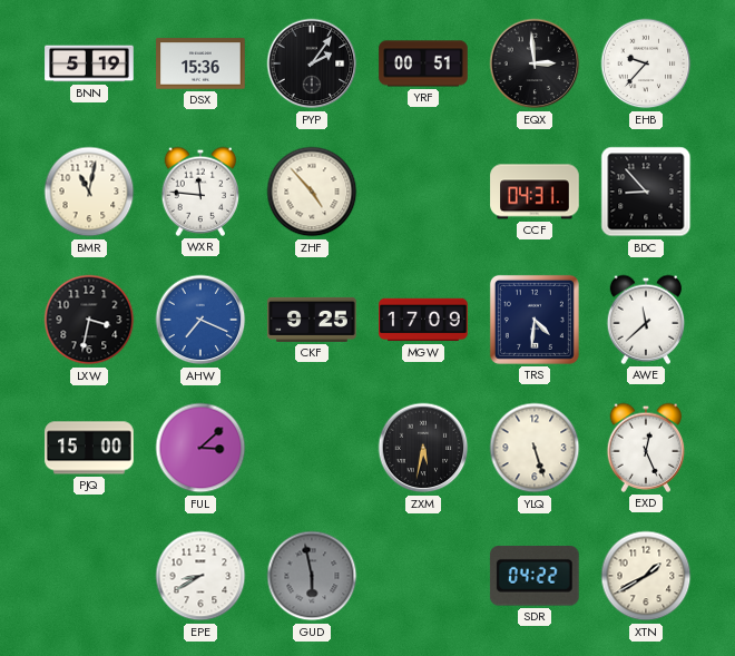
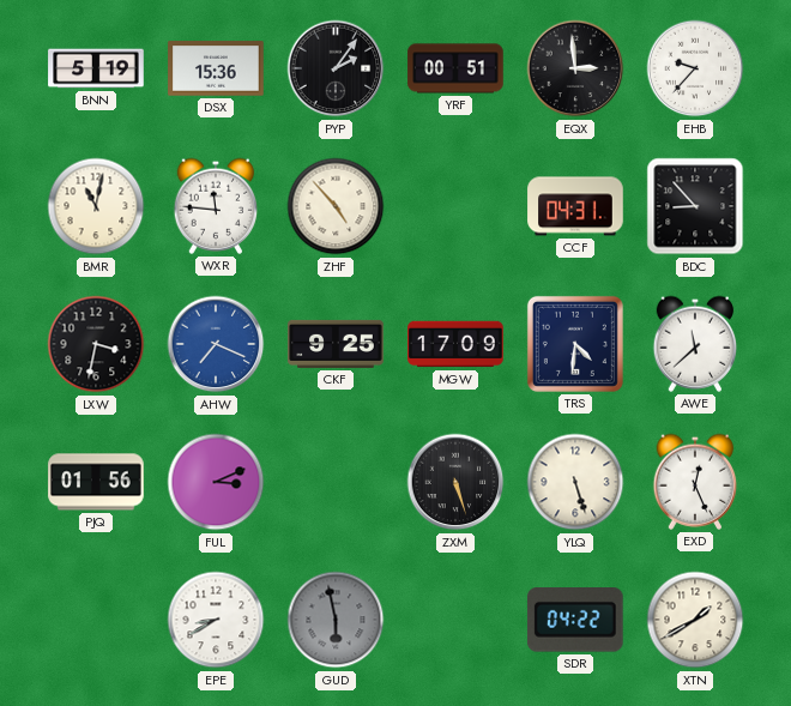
PJQ: 15:00 -> 01:56 (96, 482)
FUL: 3:08 -> 3:11 (216, 482)
ZXM: 5:32 -> 5:27 (455, 482)
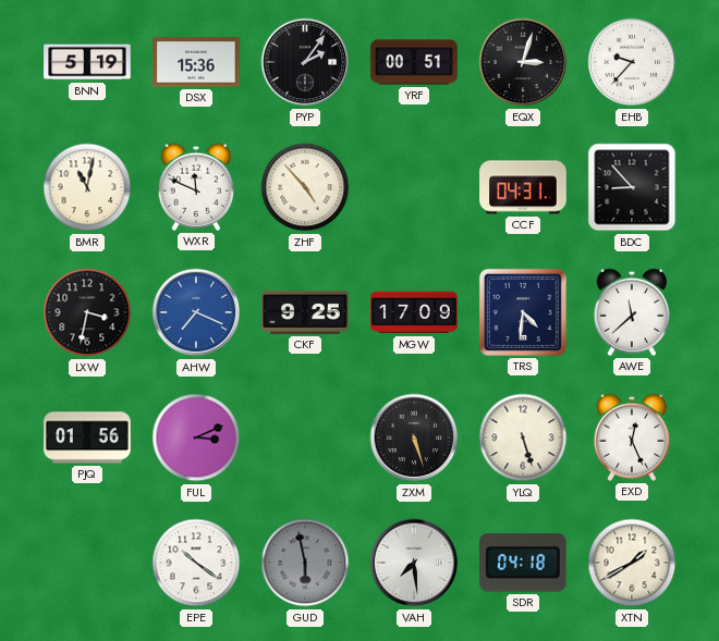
EQX: 2:59 -> 3:03 (523, 62)
WXR: 11:46 -> 11:49 (196, 187)
EPE: 8:40 -> 10:21 (196, 563)
VAH: none -> 7:29 (414, 563)
SDR: 04:22 -> 04:18 (523, 564)
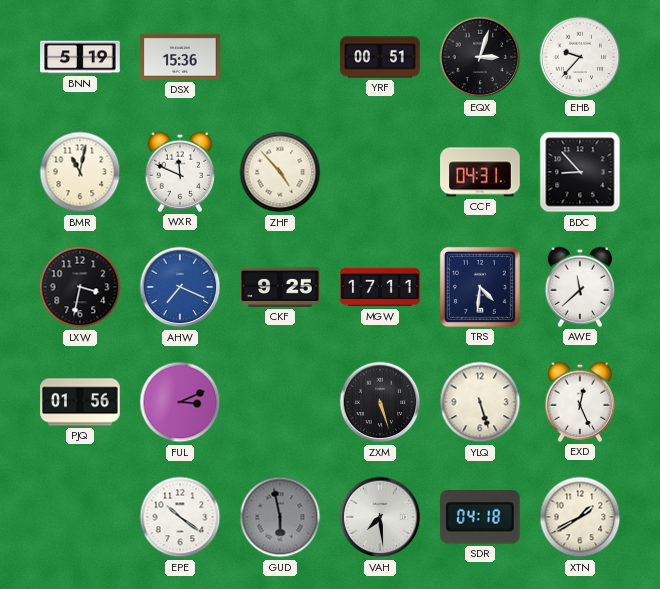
PYP: 2:06 -> none (305, 62)
MGW: 17:09 -> 17:11 (380, 287)
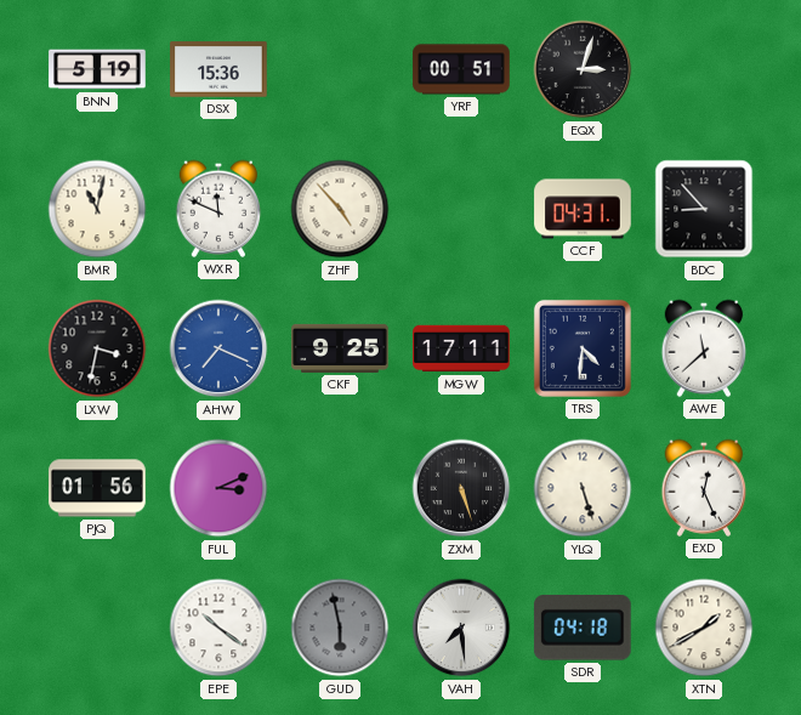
EHB: 9:37 -> none (580, 57)
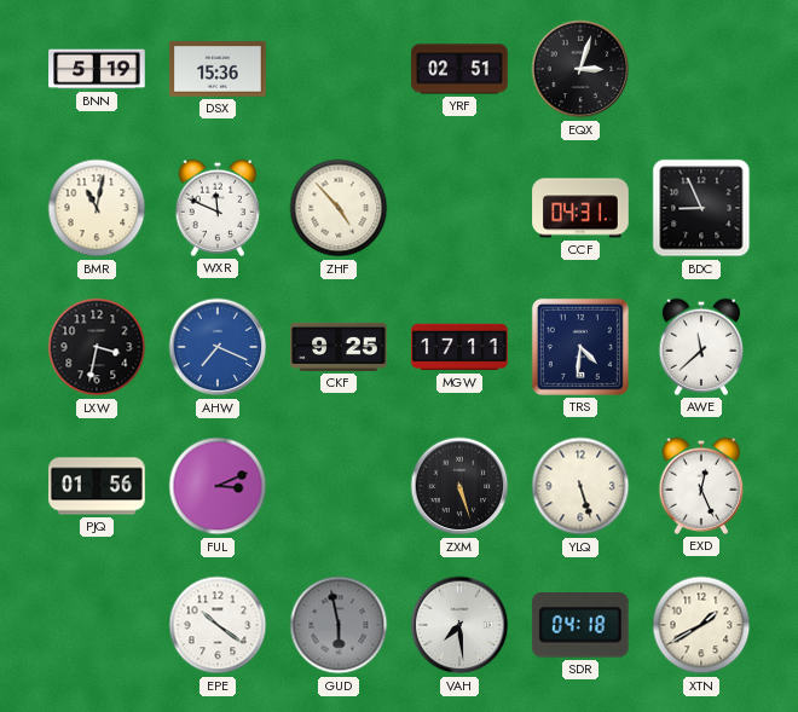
YRF: 00:51 -> 02:51 (459, 69)
BDC: 8:53 -> 8:56 (701, 208)
